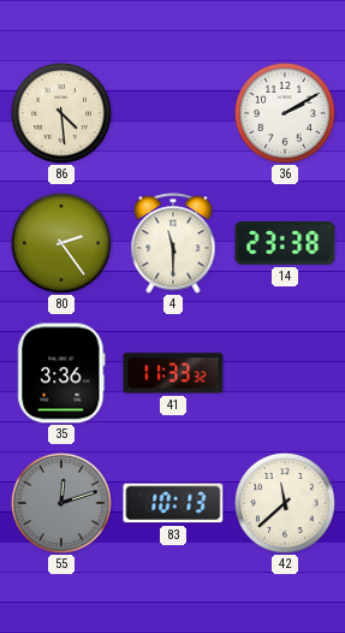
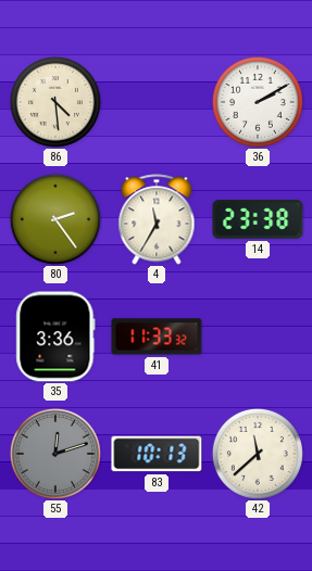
4: 11:30 -> 11:35 (157, 219)
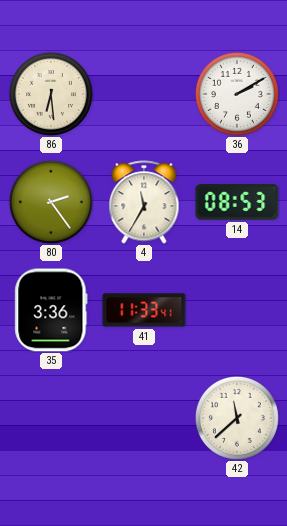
86: 4:29 -> 6:29 (51, 94)
14: 23:38 -> 08:53 (237, 202)
41: 11:33:32 -> 11:33:41 (144, 310)
55: 12:12 -> none (55, 454)
83: 10:13 -> none (157, 454)
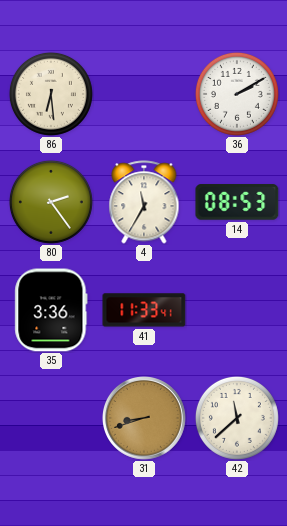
31: none -> 8:42 (145, 419)
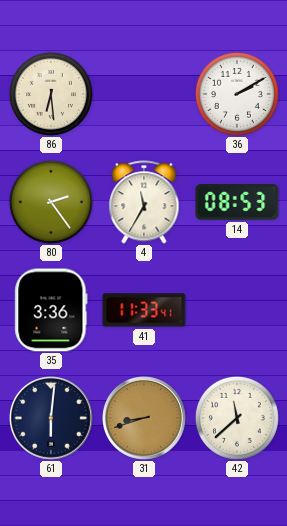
61: none -> 6:01 (52, 419)
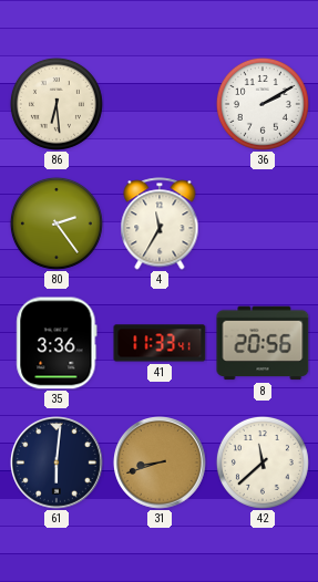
14: 08:53 -> none (237, 202)
8: none -> 20:56 (263, 343)
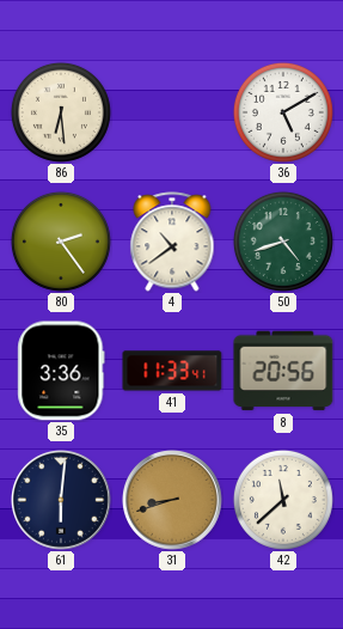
36: 2:10 -> 5:10 (283, 112)
4: 11:35 -> 10:39 (172, 242)
50: none -> 4:42 (283, 242)
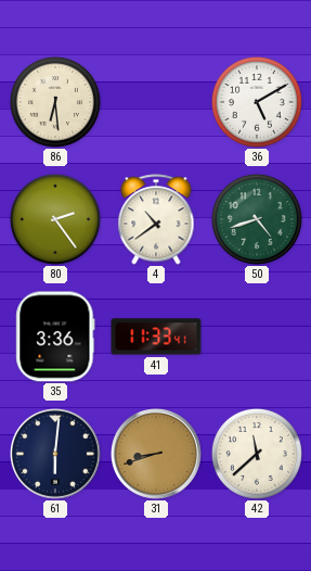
8: 20:56 -> none (283, 371)
